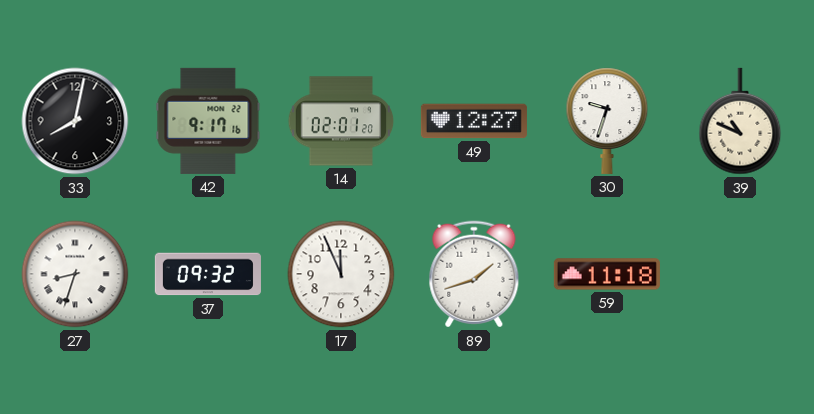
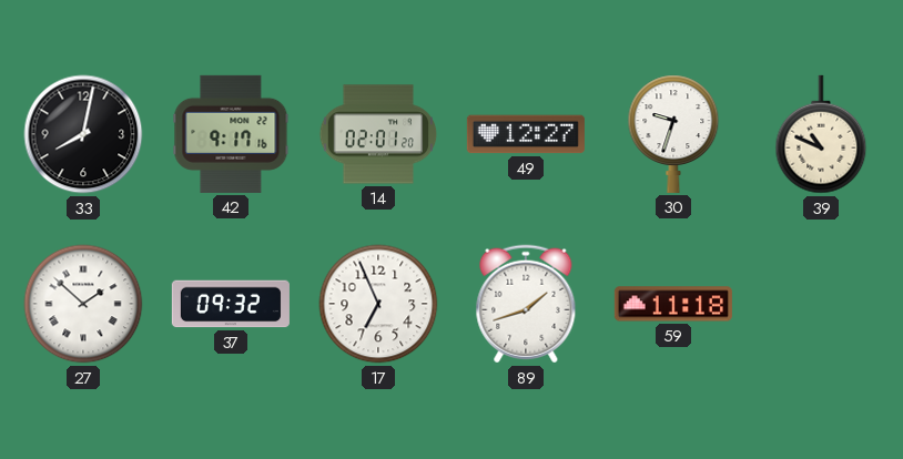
27: 8:33 -> 1:52 (83, 304)
17: 11:56 -> 6:56 (378, 304)
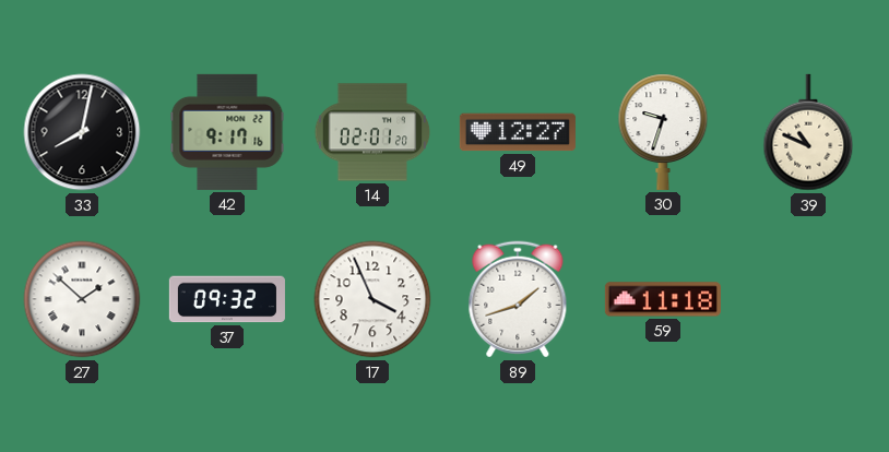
17: 6:56 -> 3:56 (372, 299)
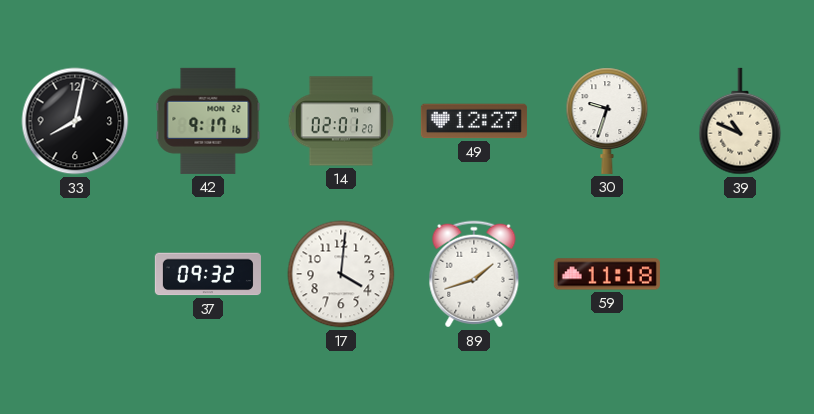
27: 1:52 -> none (82, 299)
17: 3:56 -> 4:01 (341, 274)
